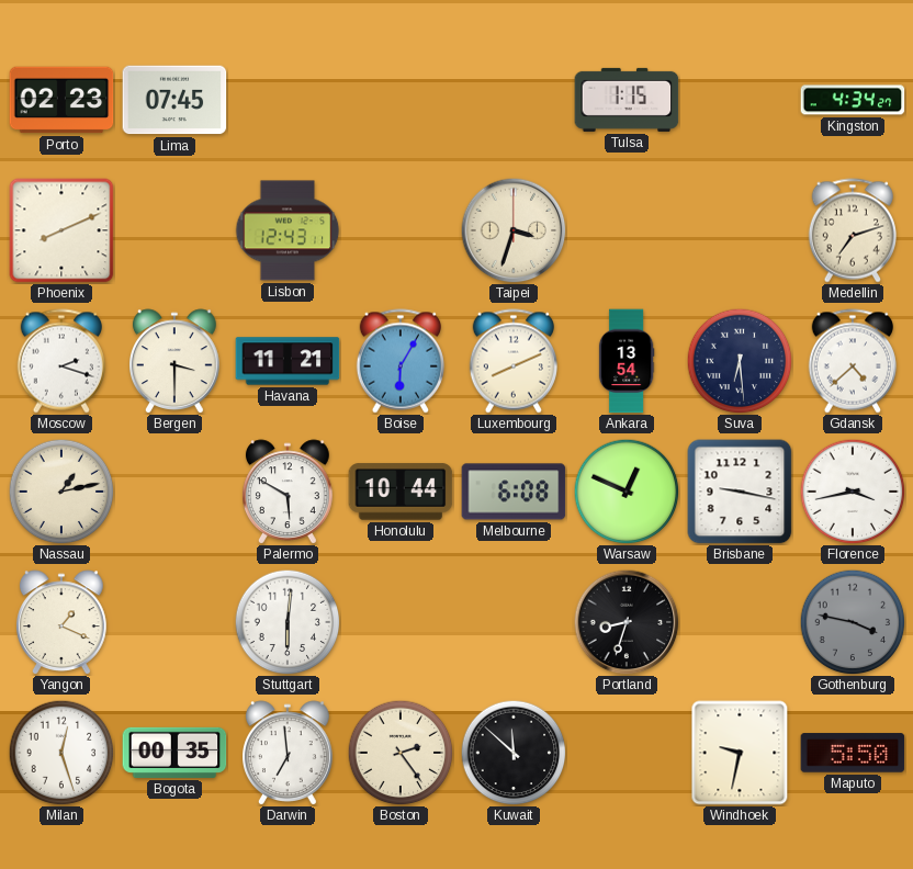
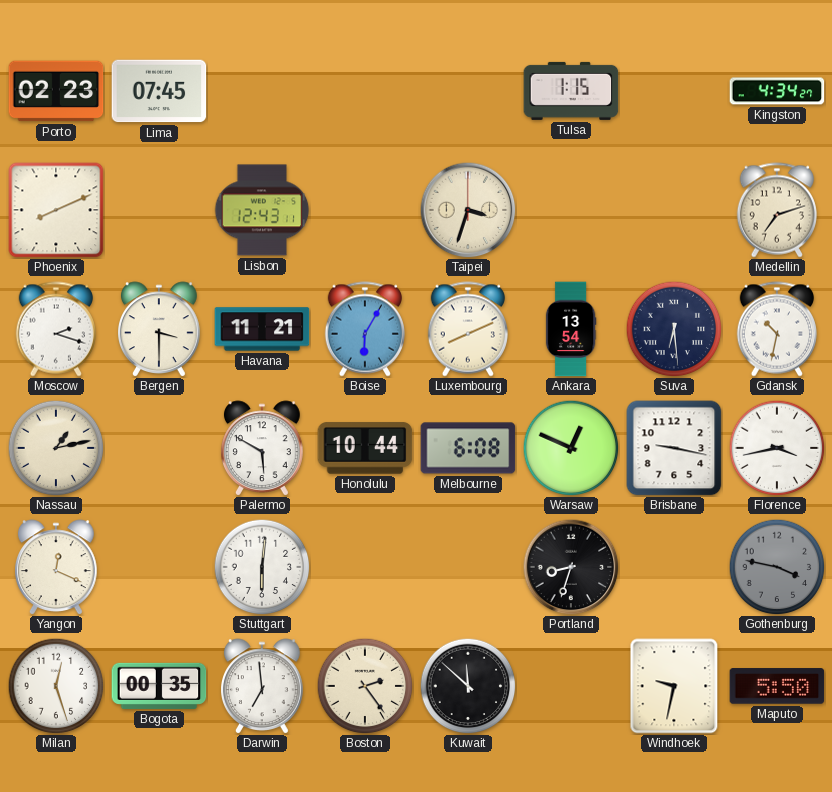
Gdansk: 4:38 -> 10:32 (777, 329)
Yangon: 1:19 -> 12:19 (57, 567)
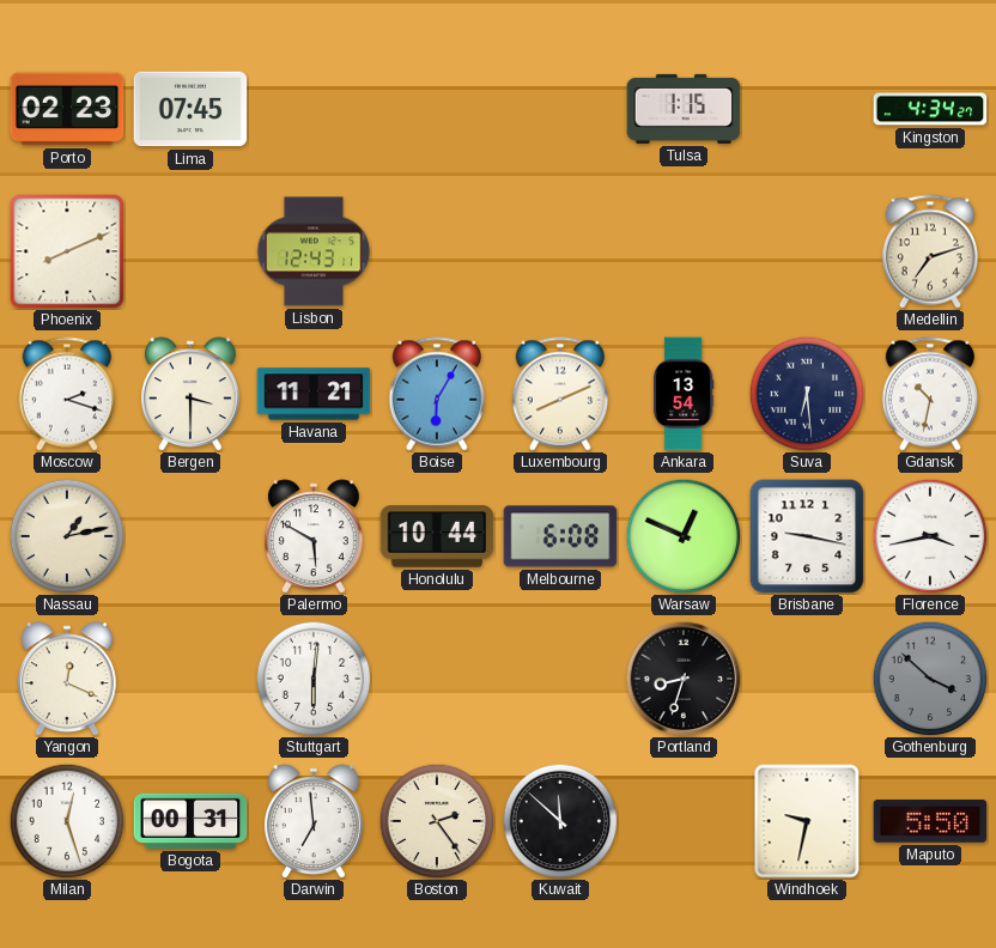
Taipei: 3:33 -> none (468, 210)
Gothenburg: 3:47 -> 3:52 (930, 679)
Bogota: 00:35 -> 00:31 (190, 821)
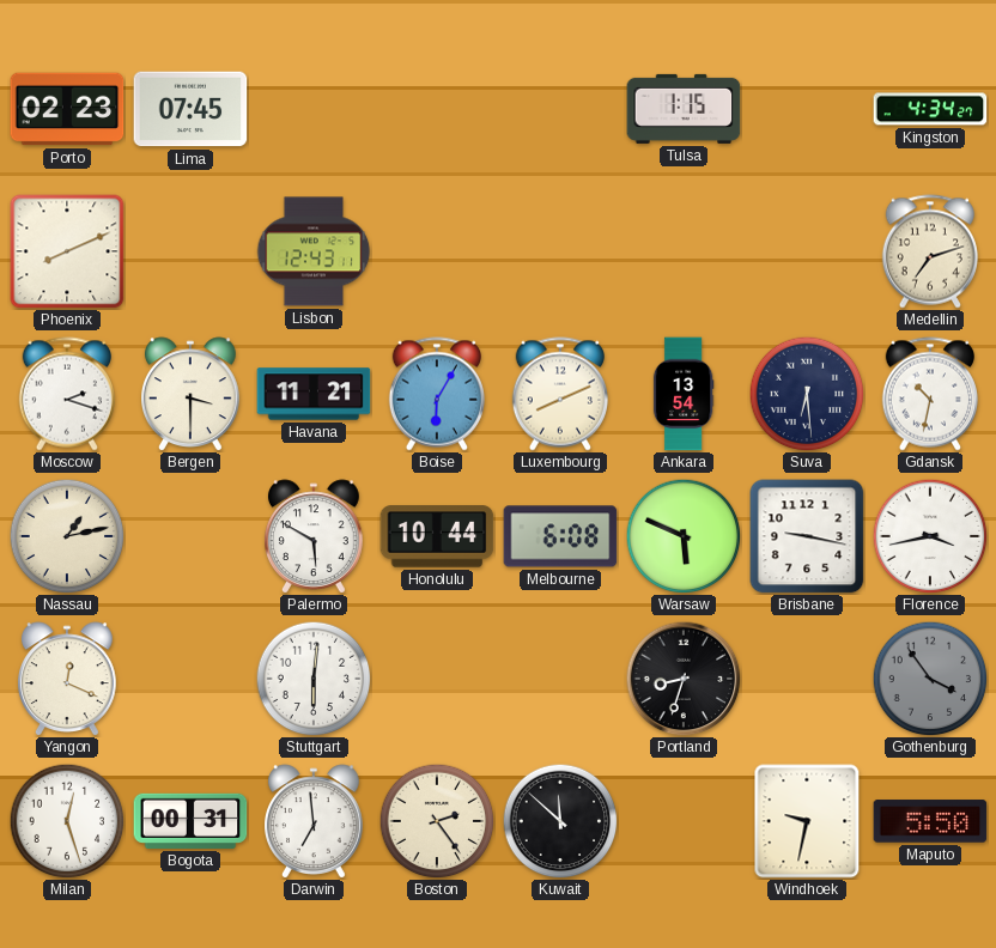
Warsaw: 12:49 -> 5:49 (684, 536)
Gothenburg: 3:52 -> 3:54 (930, 679)
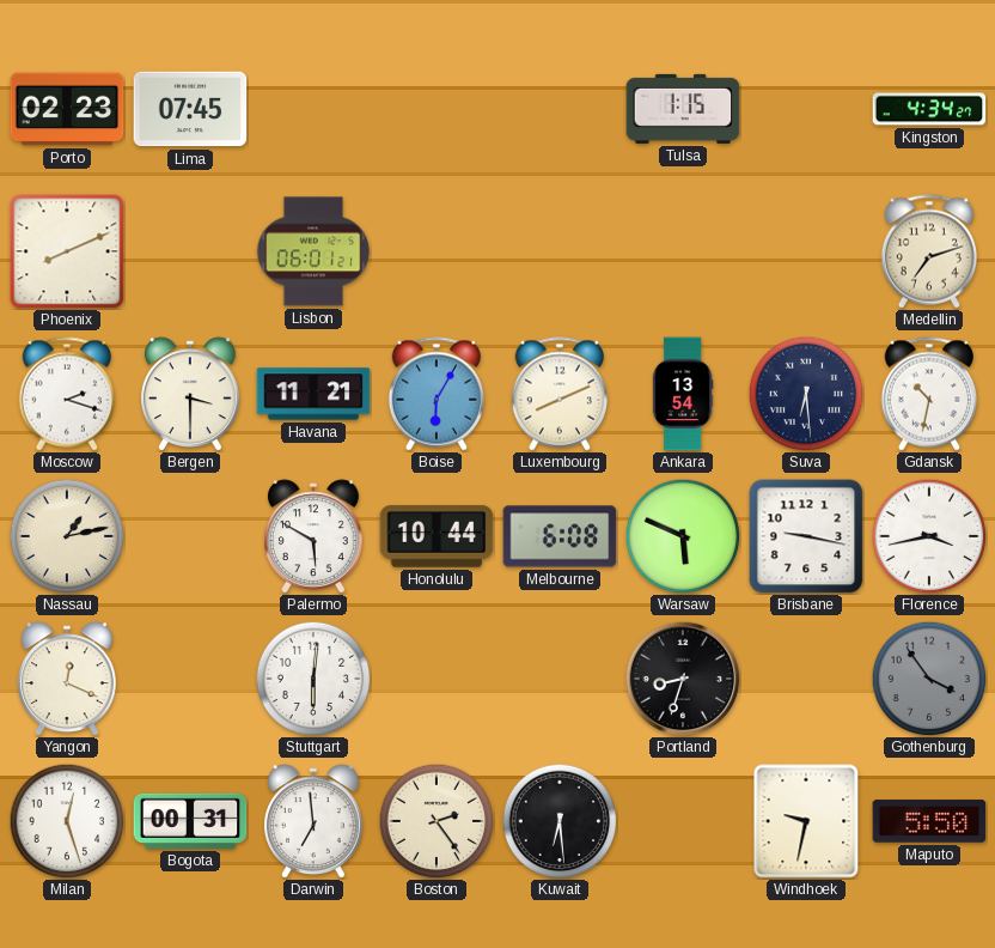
Lisbon: 12:43 -> 06:01 (313, 251)
Kuwait: 11:52 -> 6:29 (560, 821)
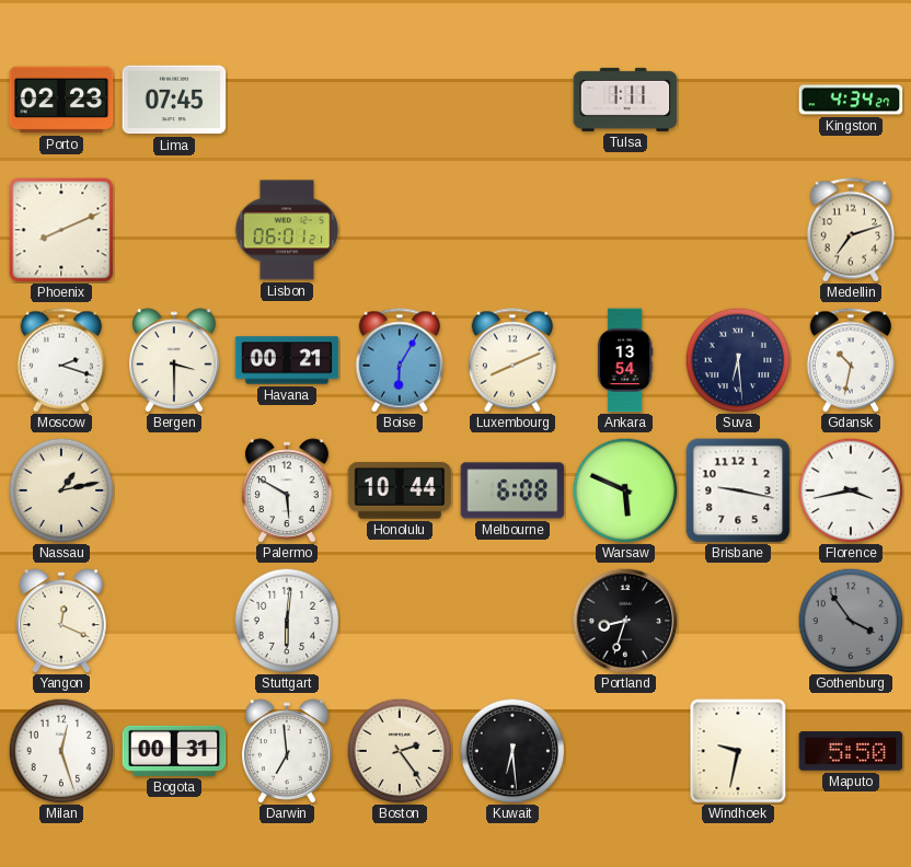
Tulsa: 1:15 -> 1:11 (625, 100)
Havana: 11:21 -> 00:21 (287, 360)
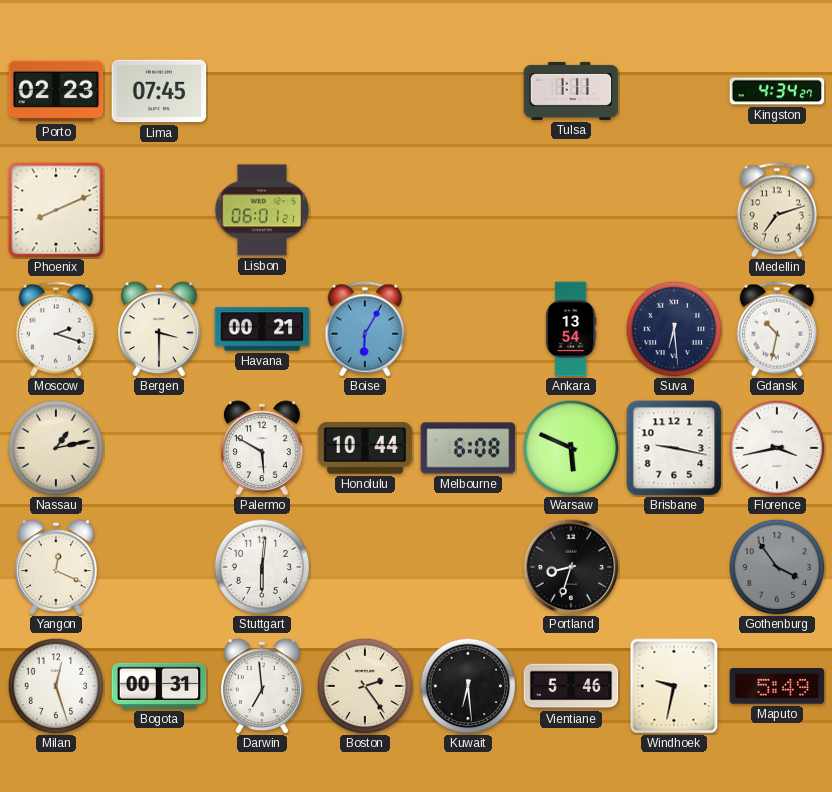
Luxembourg: 8:11 -> none (512, 360)
Vientiane: none -> 5:46 (571, 686)
Maputo: 5:50 -> 5:49 (777, 686)
